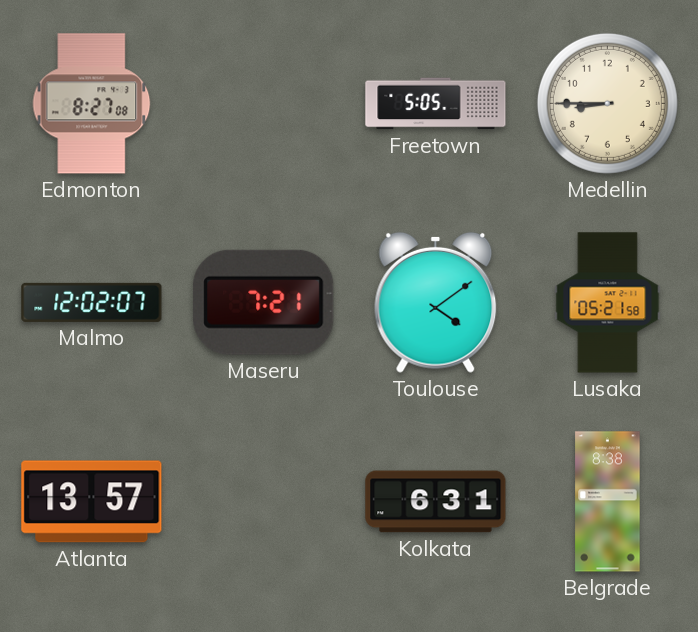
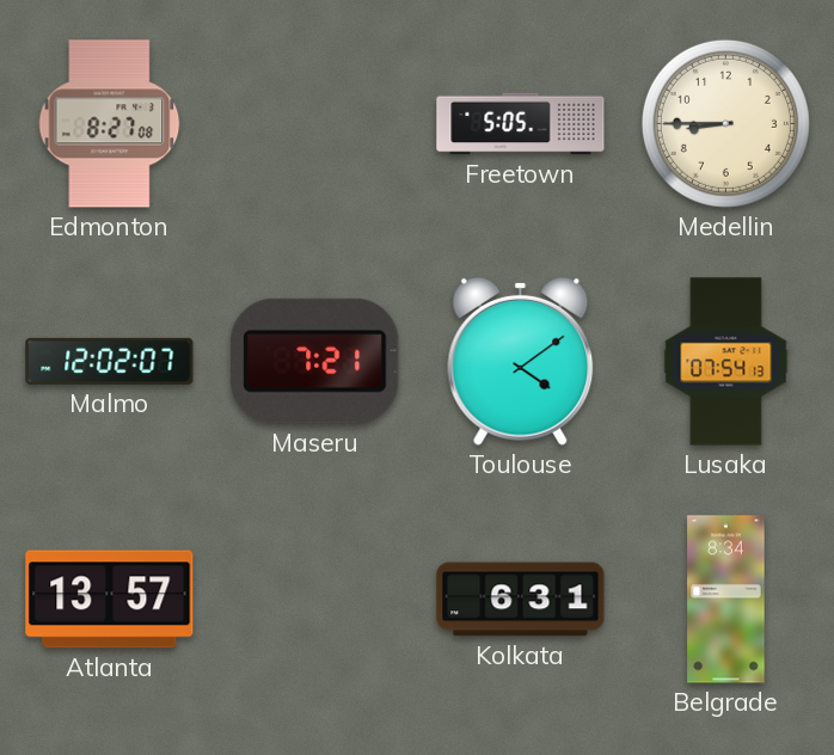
Lusaka: 05:21 -> 07:54 (726, 362)
Belgrade: 8:38 -> 8:34 (726, 600)
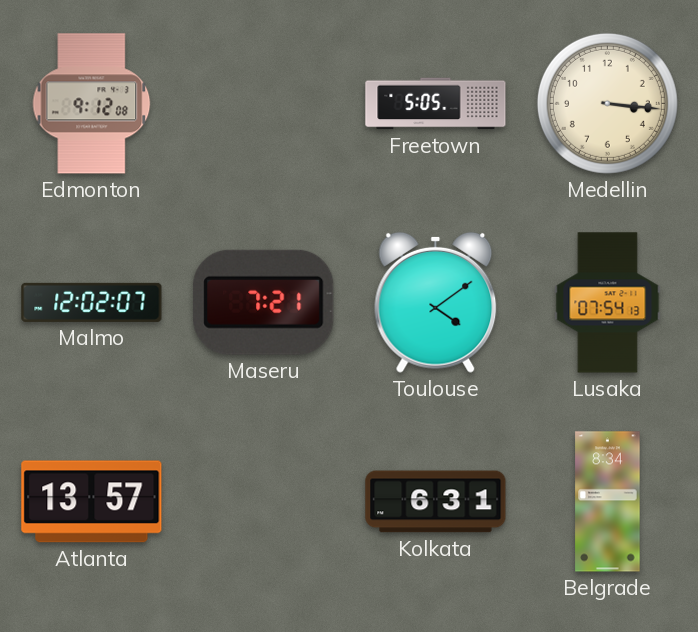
Edmonton: 8:27 -> 9:12 (92, 104)
Medellin: 8:45 -> 3:16 (607, 103)
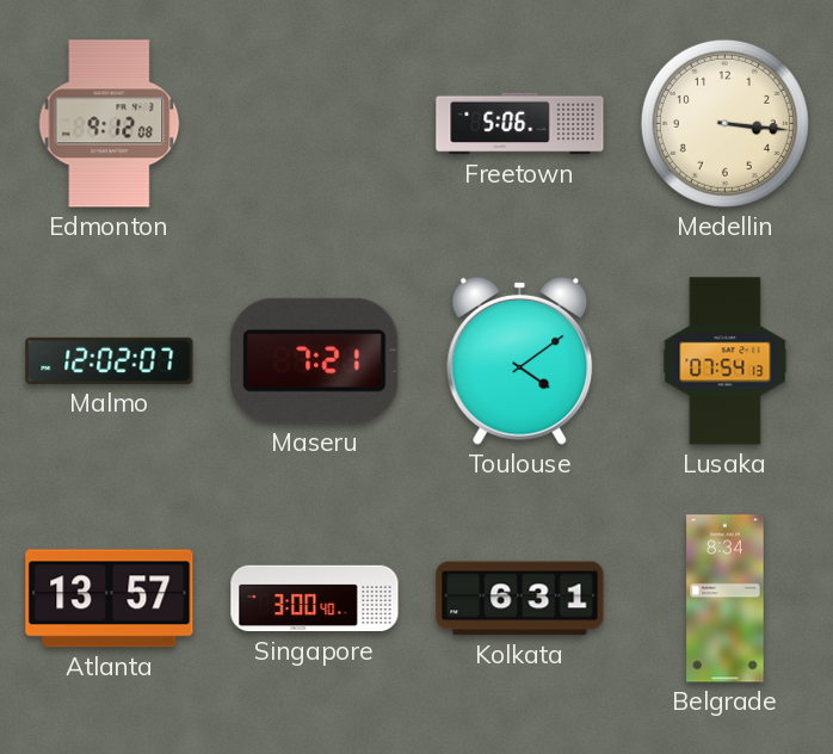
Freetown: 5:05 -> 5:06 (520, 124)
Singapore: none -> 3:00 (315, 599)
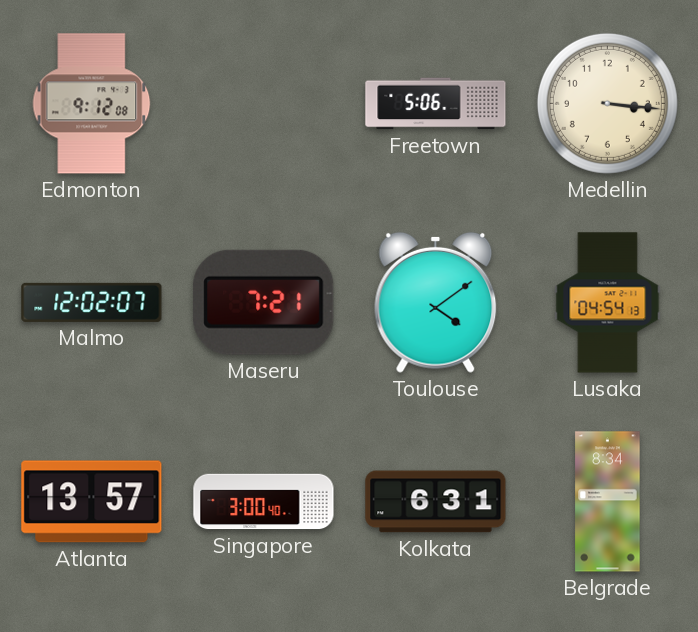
Lusaka: 07:54 -> 04:54 (608, 303)
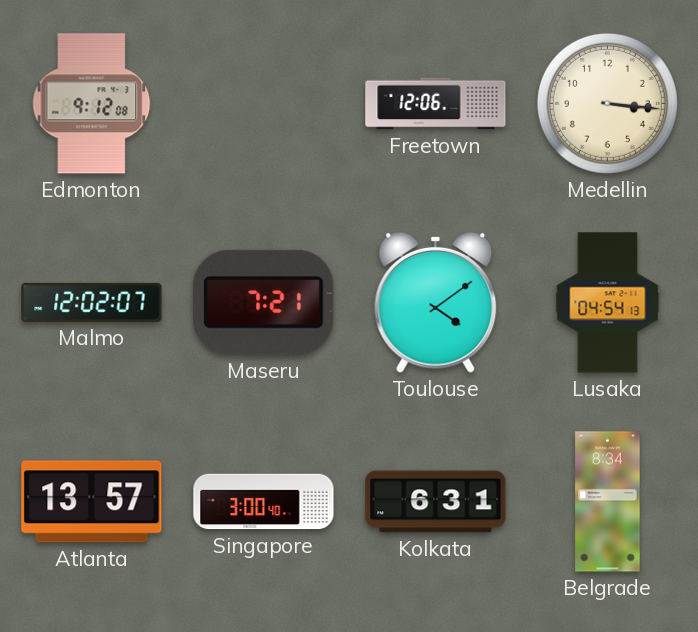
Freetown: 5:06 -> 12:06 (436, 104)
